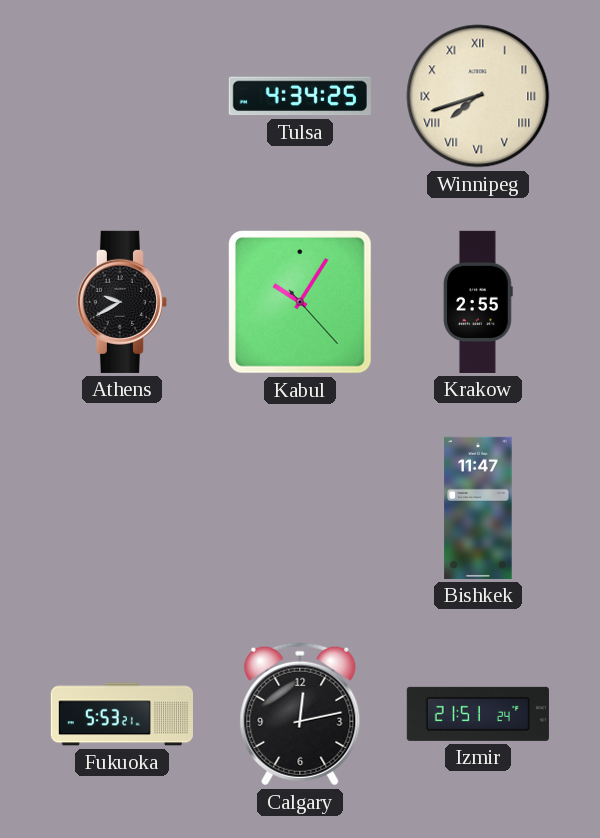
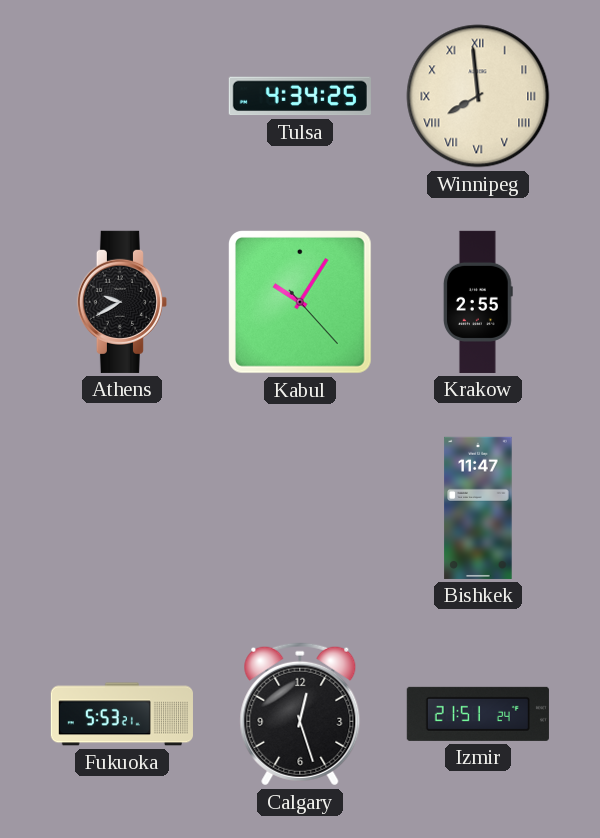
Winnipeg: 7:42 -> 7:59 (478, 96)
Calgary: 12:13 -> 12:27 (300, 714)
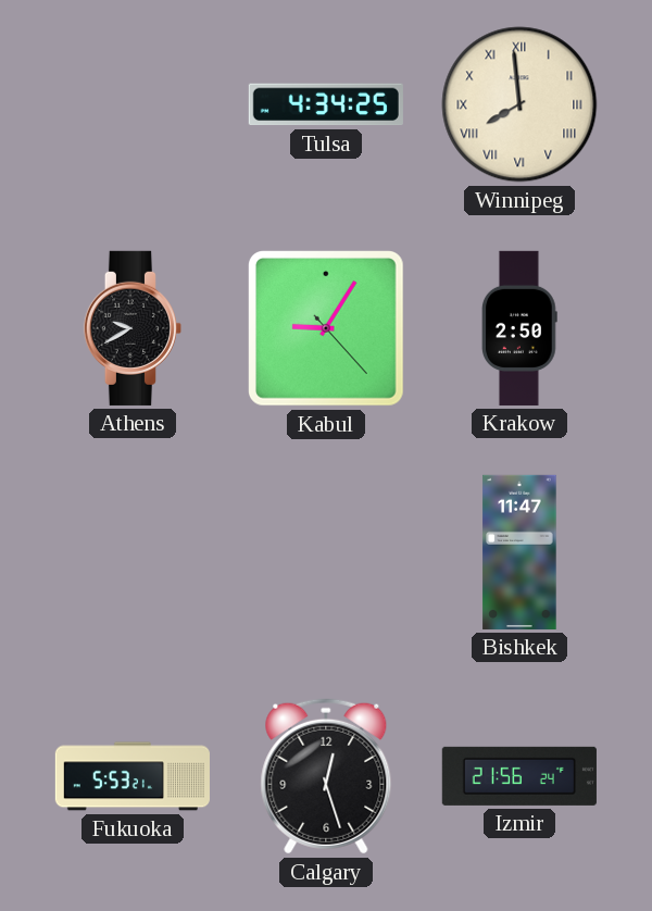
Kabul: 10:05 -> 9:05 (327, 329)
Krakow: 2:55 -> 2:50 (519, 328)
Izmir: 21:51 -> 21:56 (519, 776)
